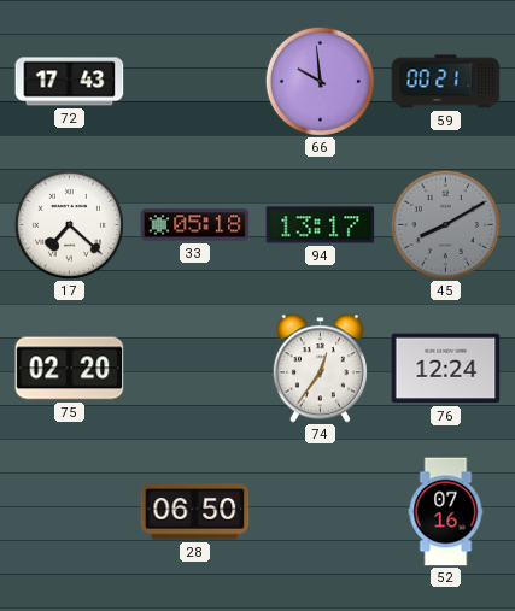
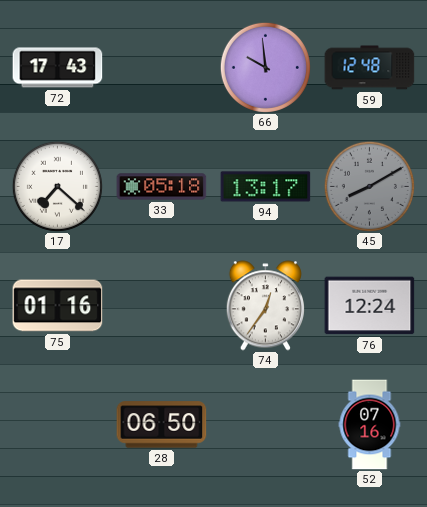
59: 00:21 -> 12:48 (370, 68)
75: 02:20 -> 01:16 (58, 306)
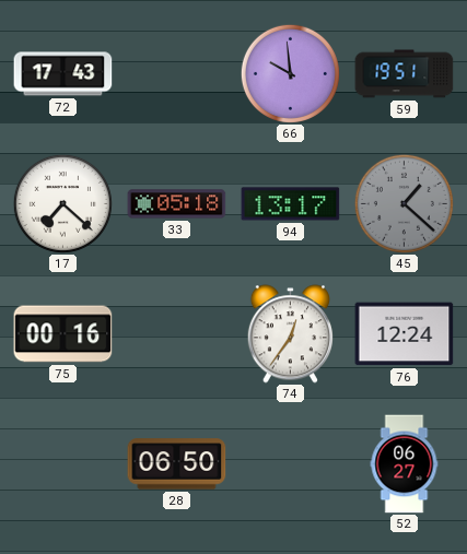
59: 12:48 -> 19:51 (405, 74)
45: 8:10 -> 1:22 (404, 203)
75: 01:16 -> 00:16 (63, 334)
52: 07:16 -> 06:27 (405, 464)
